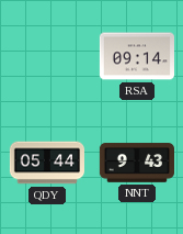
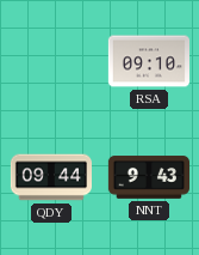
RSA: 09:14 -> 09:10 (148, 61)
QDY: 05:44 -> 09:44 (50, 177)
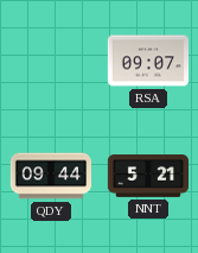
RSA: 09:10 -> 09:07 (147, 61)
NNT: 9:43 -> 5:21 (147, 176)
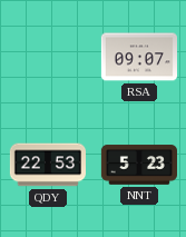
QDY: 09:44 -> 22:53 (47, 165)
NNT: 5:21 -> 5:23 (138, 165)
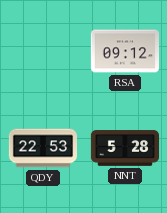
RSA: 09:07 -> 09:12 (124, 51)
NNT: 5:23 -> 5:28 (124, 148)
